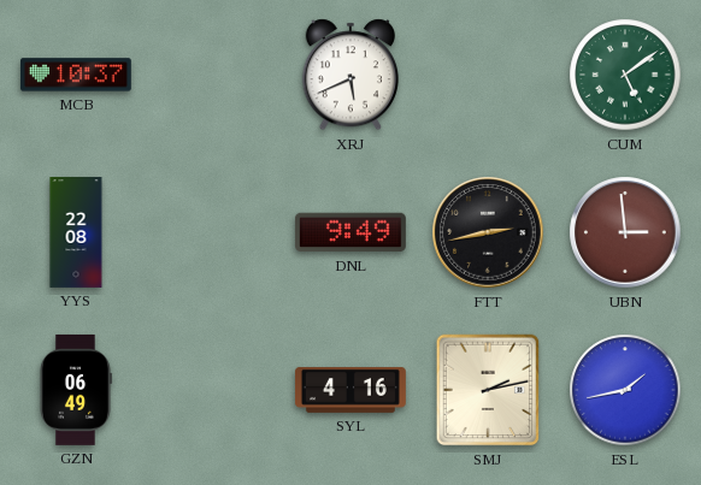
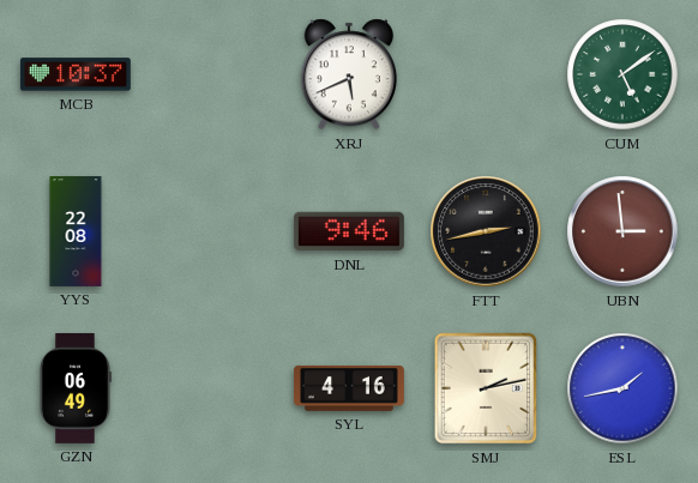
DNL: 9:49 -> 9:46 (349, 231)
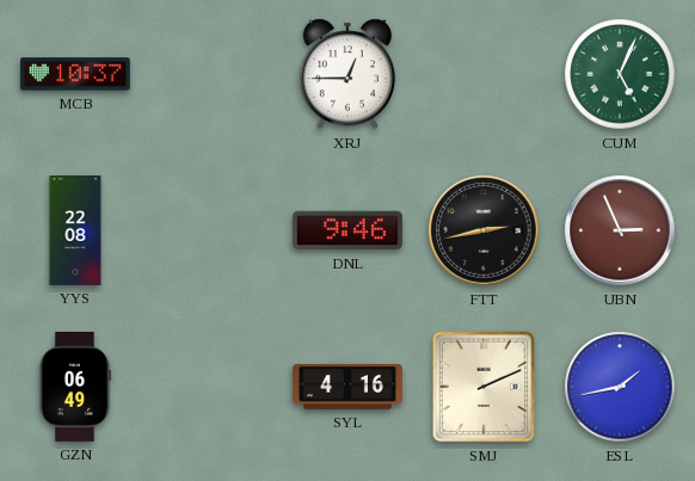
XRJ: 5:41 -> 12:45 (347, 74)
CUM: 5:09 -> 5:04 (620, 74)
UBN: 2:59 -> 2:56 (620, 230)
SMJ: 2:13 -> 2:11 (484, 387)
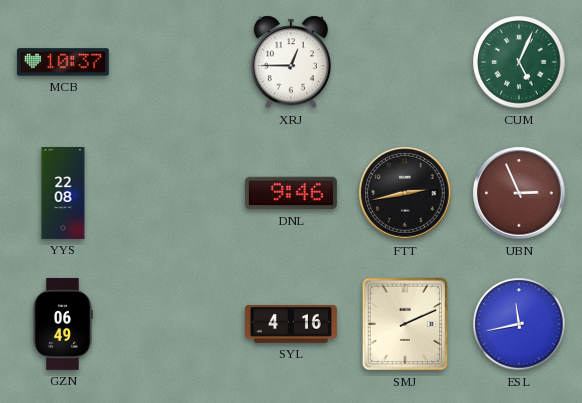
ESL: 1:43 -> 11:43 (519, 324)
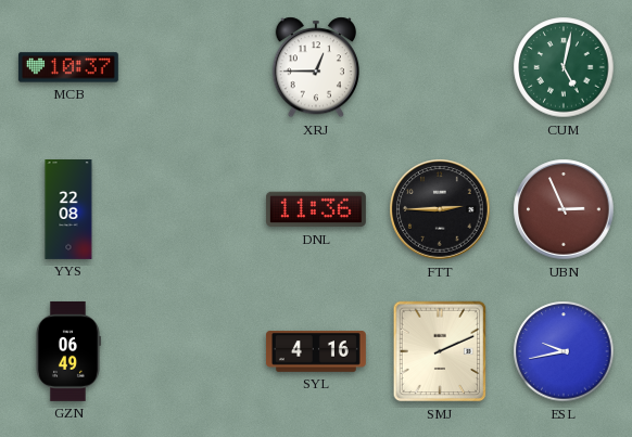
CUM: 5:04 -> 5:02 (564, 67)
DNL: 9:46 -> 11:36 (316, 209)
FTT: 2:43 -> 2:45 (440, 209)
ESL: 11:43 -> 9:43 (564, 351)
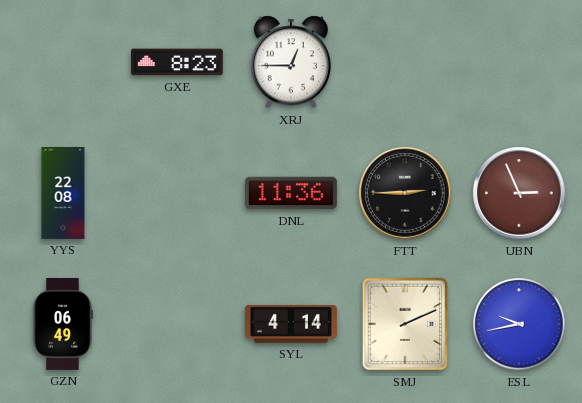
MCB: 10:37 -> none (68, 67)
GXE: none -> 8:23 (177, 62)
CUM: 5:02 -> none (564, 67)
SYL: 4:16 -> 4:14 (291, 325)
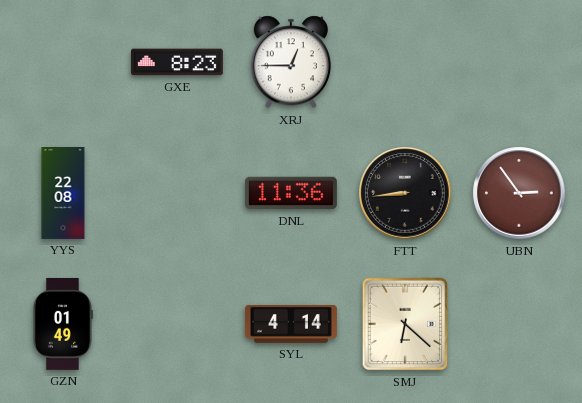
FTT: 2:45 -> 8:44 (405, 193)
UBN: 2:56 -> 2:54 (519, 193)
GZN: 06:49 -> 01:49 (62, 324)
SMJ: 2:11 -> 6:22 (405, 324)
ESL: 9:43 -> none (519, 324)
